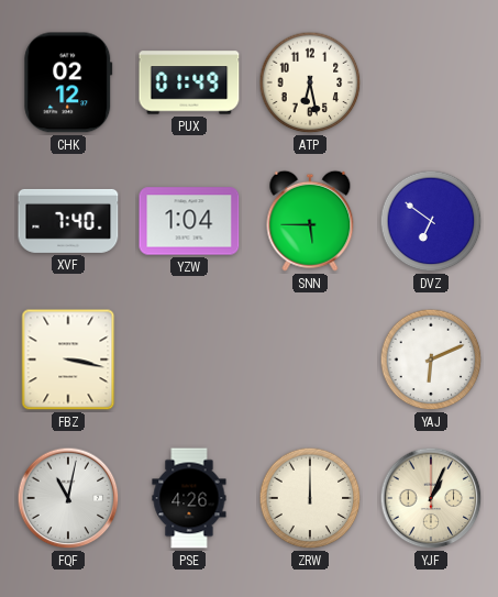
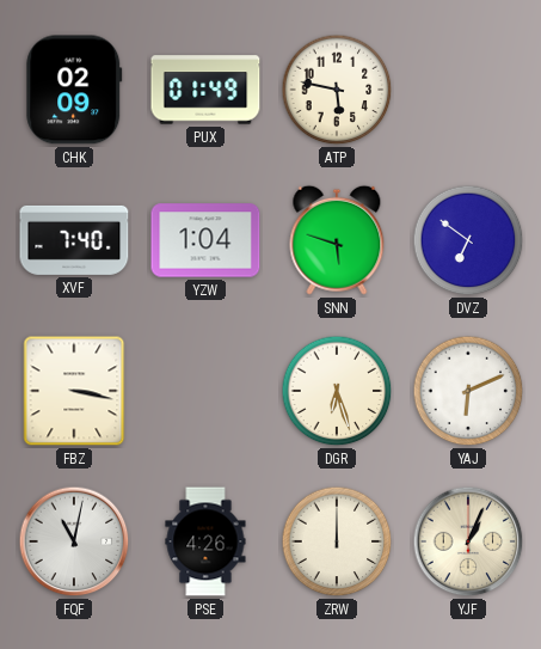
CHK: 02:12 -> 02:09 (74, 90)
ATP: 6:28 -> 5:47 (337, 90)
SNN: 5:45 -> 5:48 (337, 240)
DGR: none -> 6:27 (337, 391)
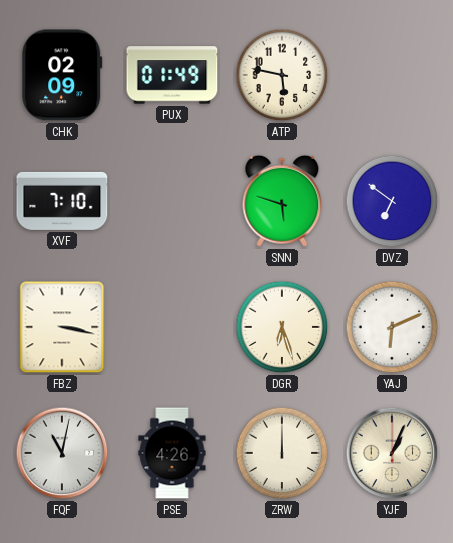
XVF: 7:40 -> 7:10 (62, 201)
YZW: 1:04 -> none (205, 240)
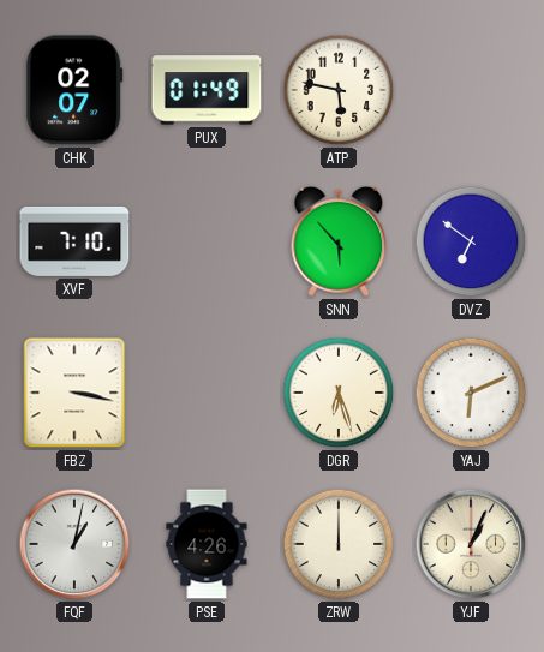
CHK: 02:09 -> 02:07 (74, 90)
SNN: 5:48 -> 5:53 (339, 241)
FQF: 11:02 -> 1:02 (74, 544)
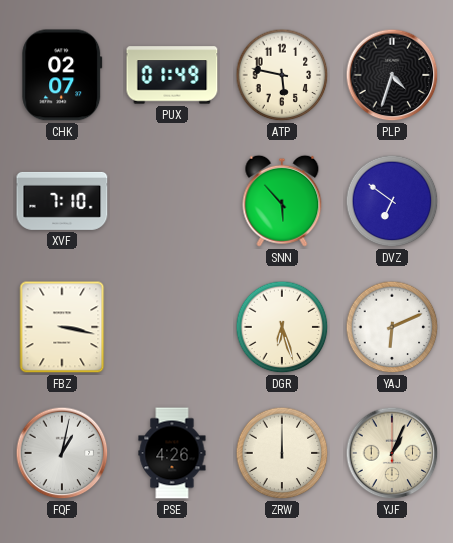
PLP: none -> 4:33 (392, 75)
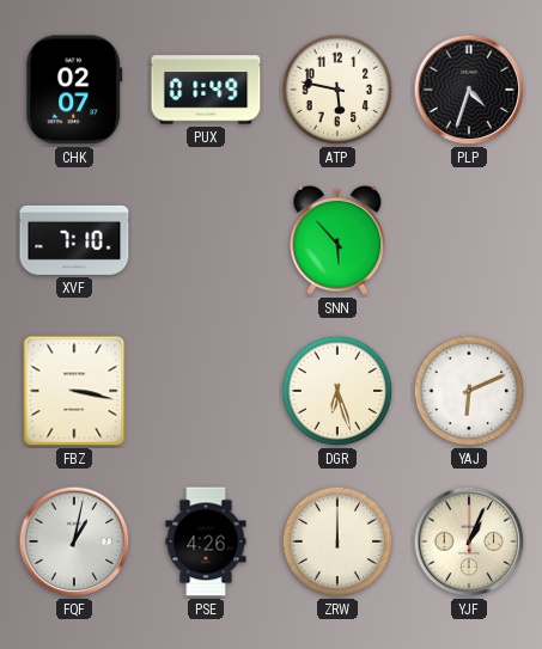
DVZ: 6:51 -> none (392, 201)
